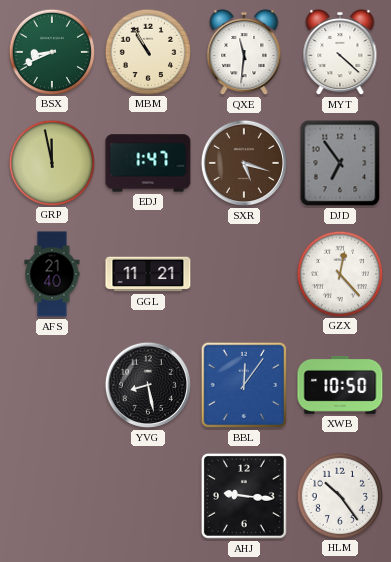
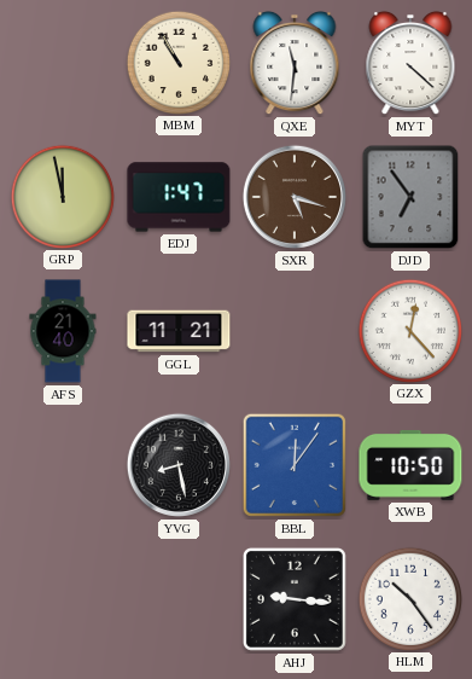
BSX: 8:41 -> none (51, 51)
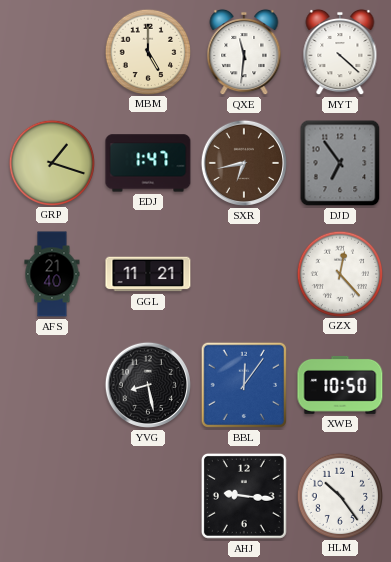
MBM: 10:55 -> 5:00 (147, 51)
GRP: 11:58 -> 1:18 (51, 162)
SXR: 5:18 -> 6:43 (244, 163)
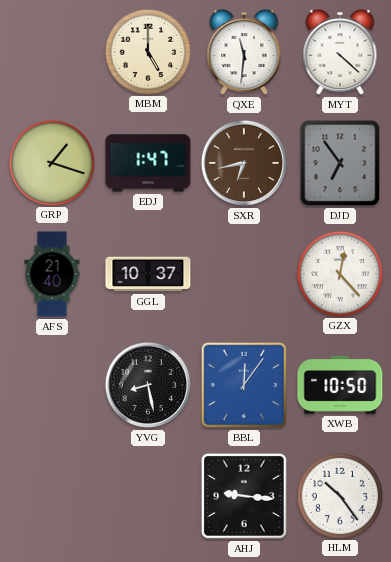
GGL: 11:21 -> 10:37 (148, 274)
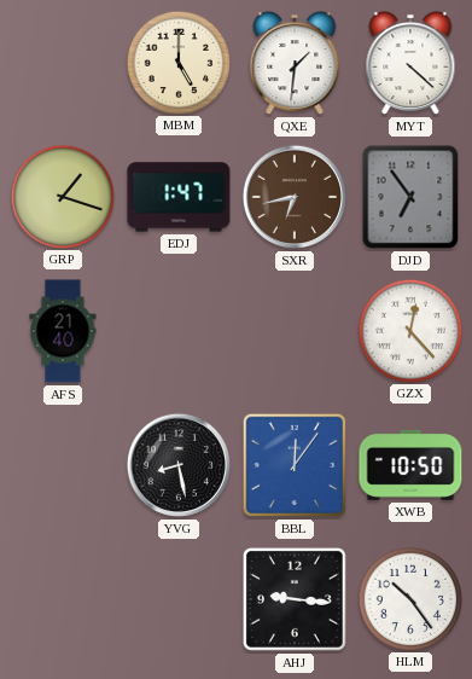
QXE: 11:31 -> 1:31 (295, 63)
GGL: 10:37 -> none (148, 274)
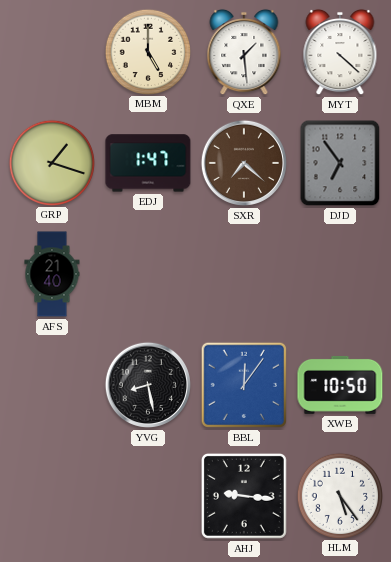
QXE: 1:31 -> 1:29 (244, 52)
SXR: 6:43 -> 7:22 (244, 163)
GZX: 12:23 -> none (409, 330)
HLM: 10:24 -> 5:24 (339, 495)
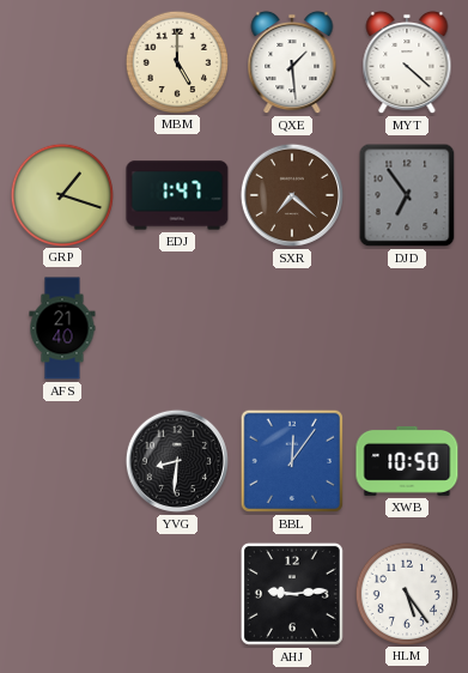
YVG: 8:28 -> 8:31 (177, 461)
AHJ: 9:16 -> 9:14 (292, 594)
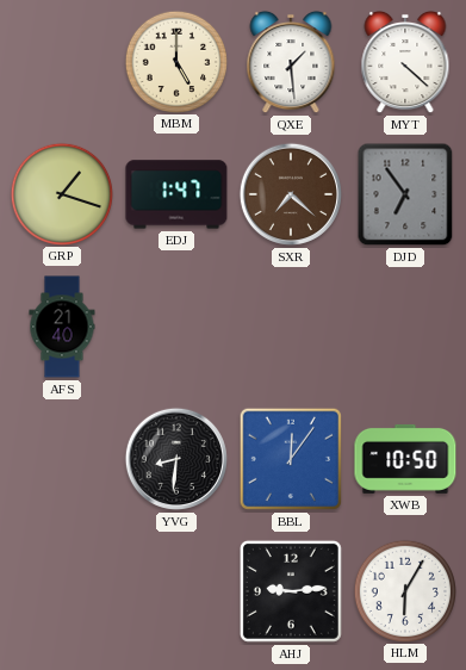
HLM: 5:24 -> 6:05 (404, 590)
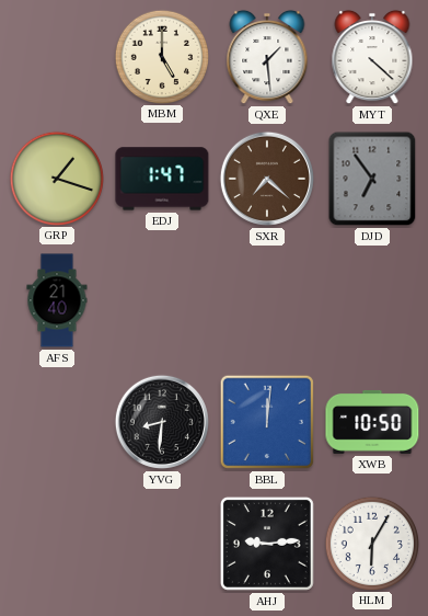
BBL: 12:06 -> 12:01 (267, 422)
